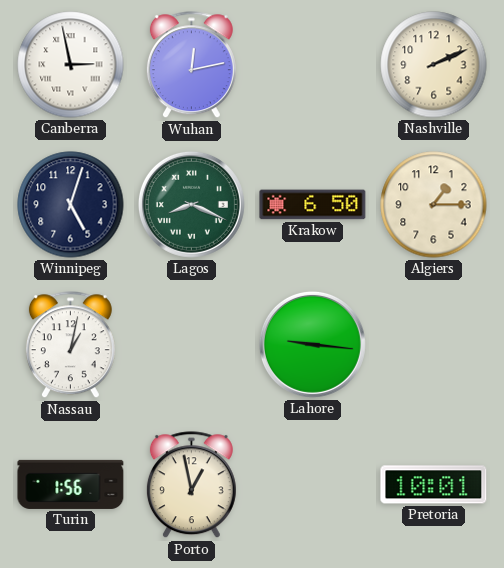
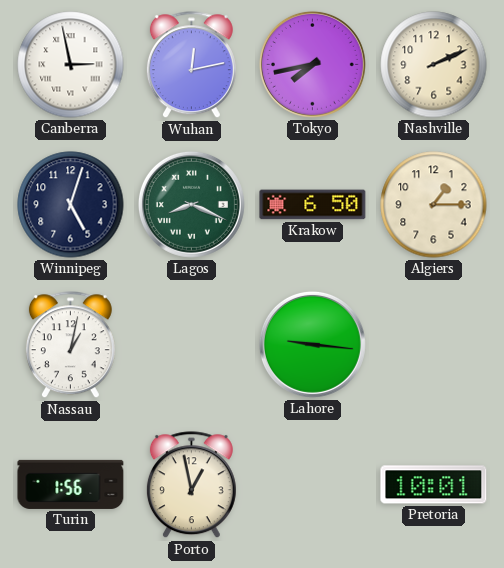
Tokyo: none -> 7:43 (312, 64)
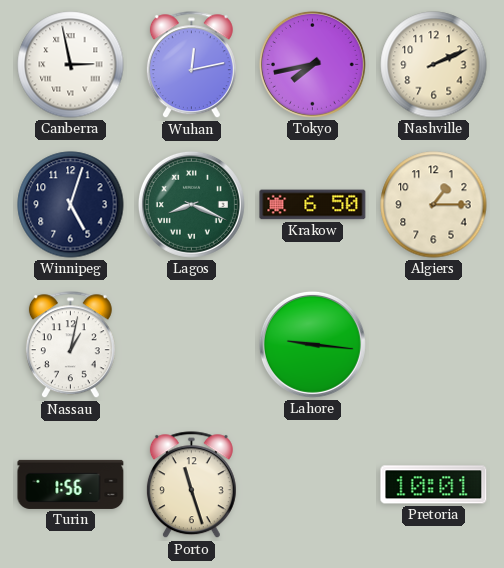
Porto: 12:58 -> 11:27 (191, 485)
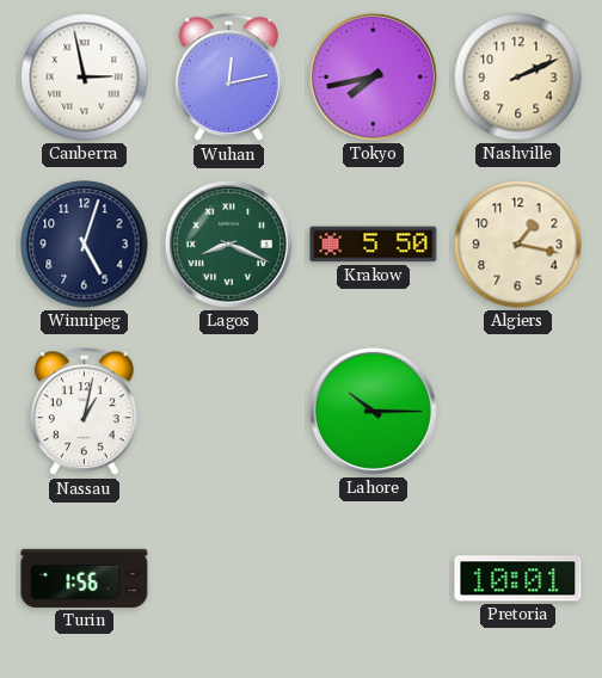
Krakow: 6:50 -> 5:50 (374, 245)
Algiers: 1:15 -> 1:17 (518, 245)
Lahore: 9:16 -> 10:15 (373, 411)
Porto: 11:27 -> none (191, 485)
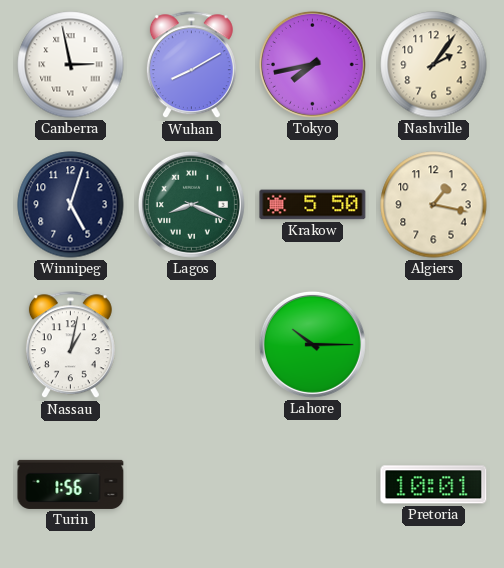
Wuhan: 12:13 -> 8:10 (191, 65)
Nashville: 2:11 -> 2:06 (434, 65)
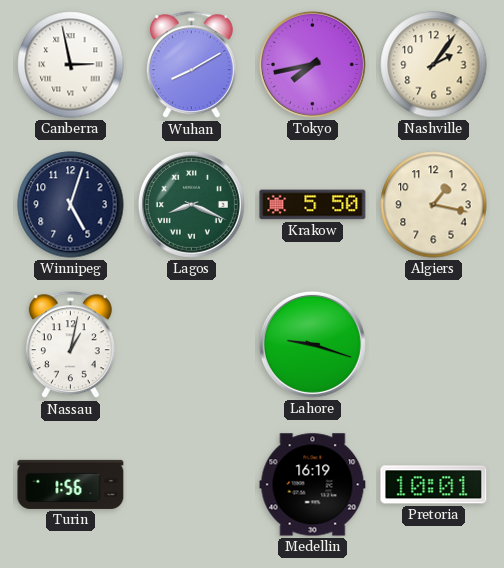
Lahore: 10:15 -> 9:18 (312, 344)
Medellin: none -> 16:19 (313, 485)
